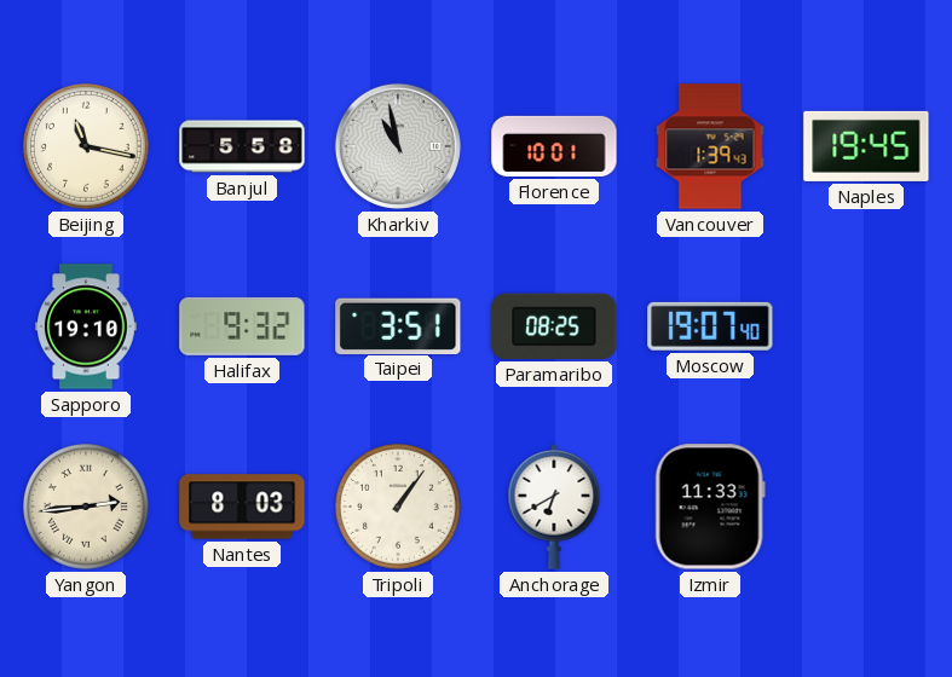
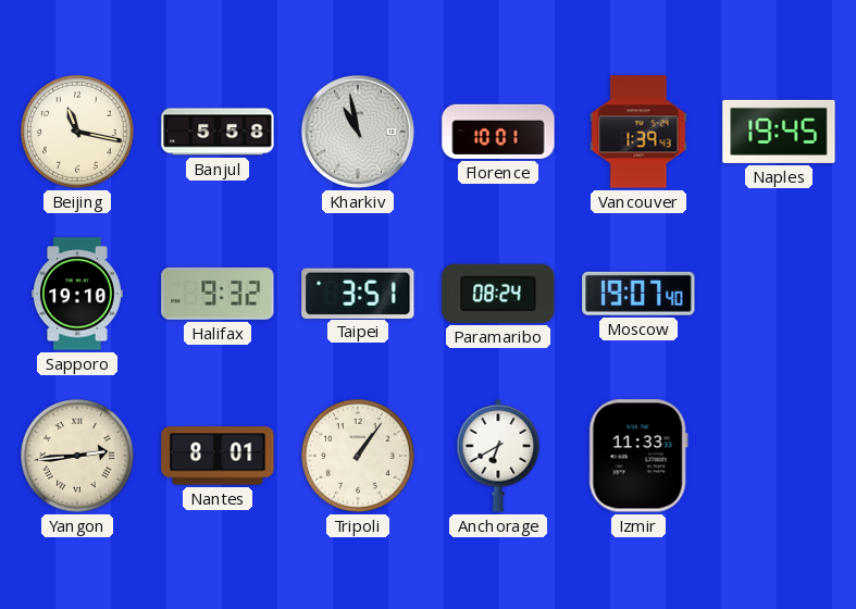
Paramaribo: 08:25 -> 08:24 (498, 294)
Nantes: 8:03 -> 8:01 (218, 456)
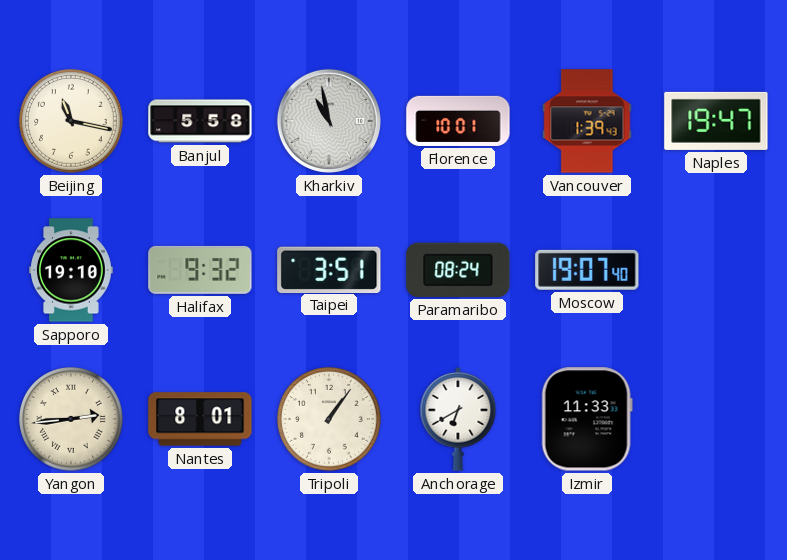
Naples: 19:45 -> 19:47 (716, 121)
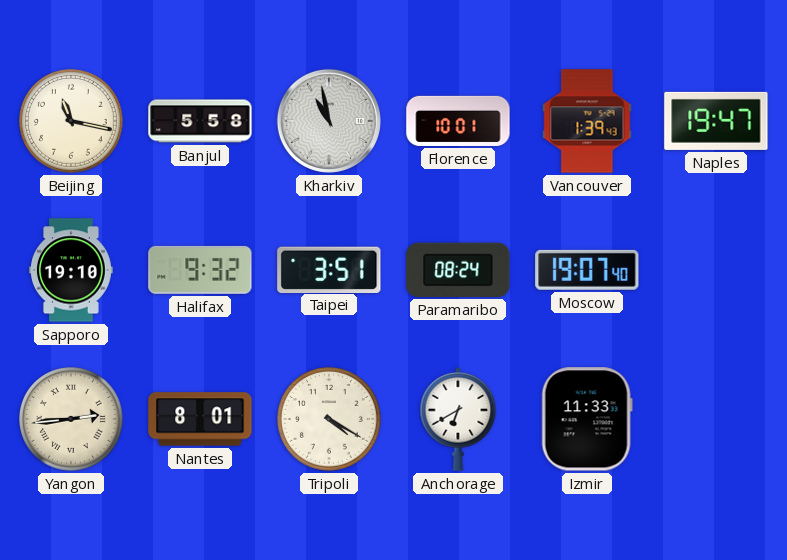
Tripoli: 1:06 -> 4:20 (330, 420)
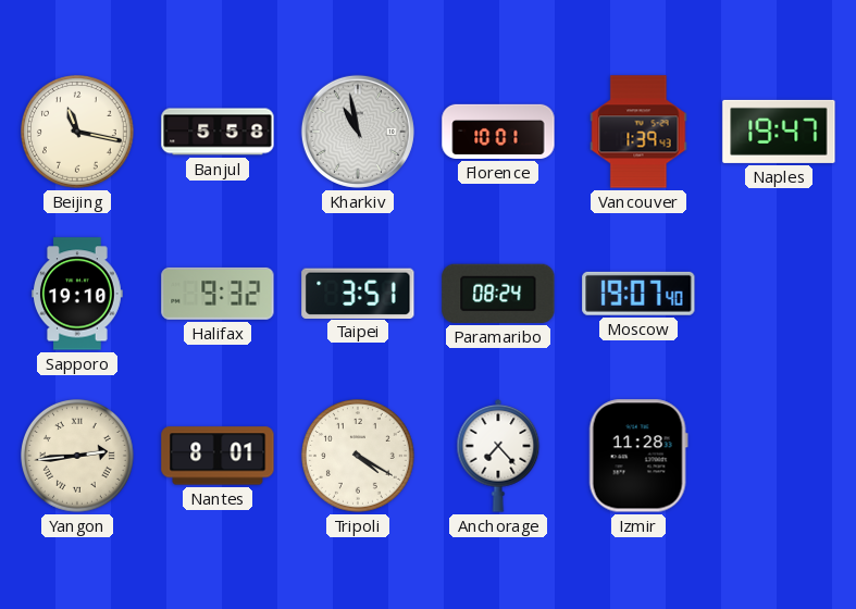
Anchorage: 6:40 -> 7:23 (498, 457)
Izmir: 11:33 -> 11:28 (638, 456)
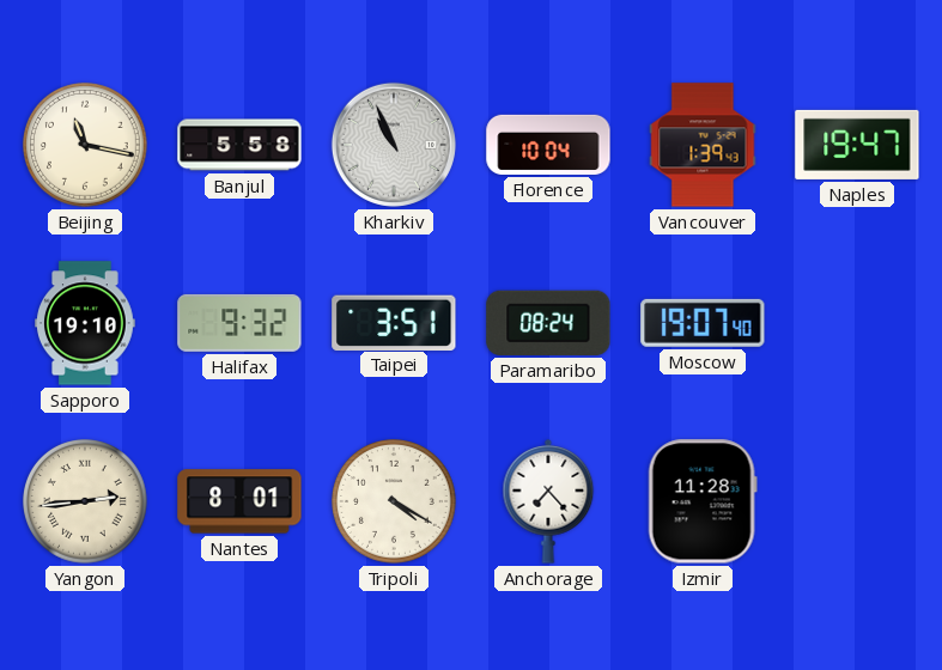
Kharkiv: 10:58 -> 10:56 (394, 145)
Florence: 10:01 -> 10:04 (548, 145)
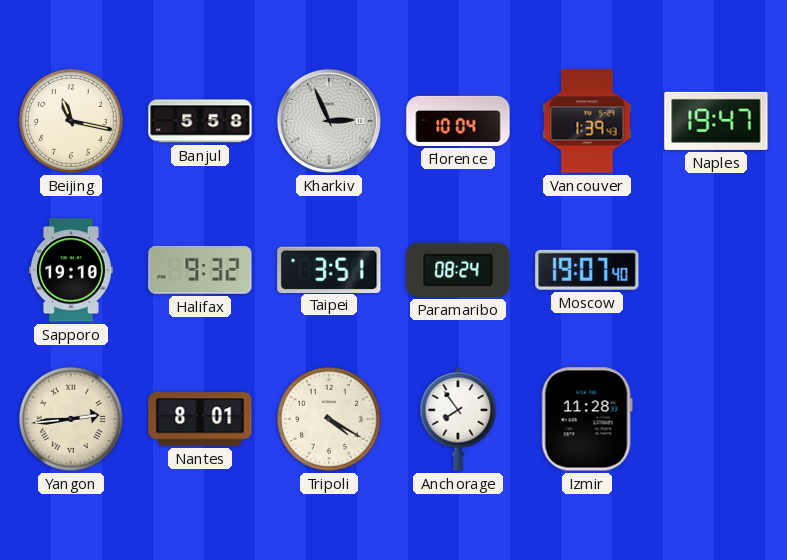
Kharkiv: 10:56 -> 2:56 (329, 121)
Anchorage: 7:23 -> 7:54 (458, 420)
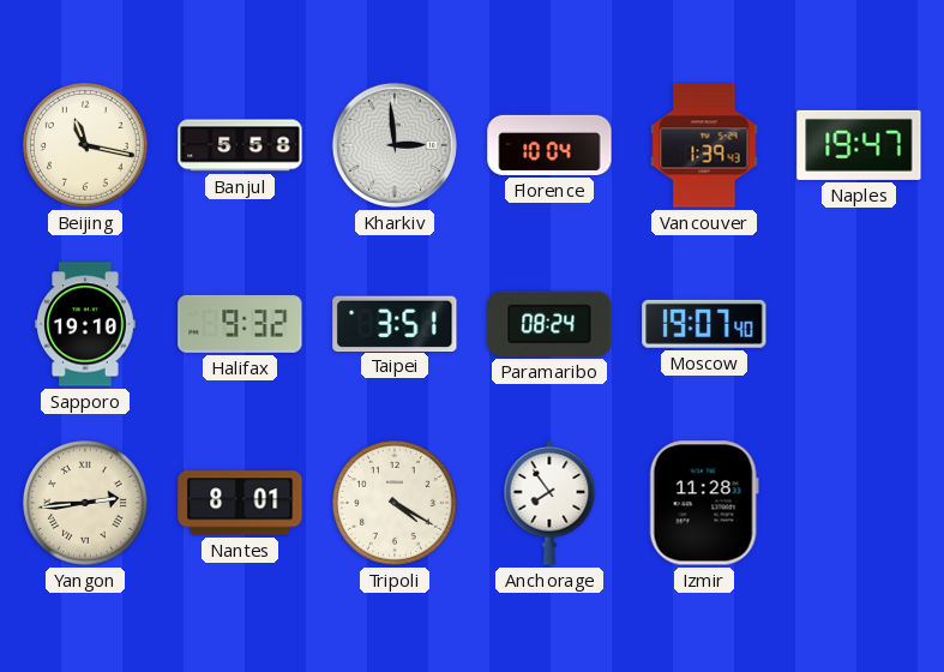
Kharkiv: 2:56 -> 2:59 (395, 145)
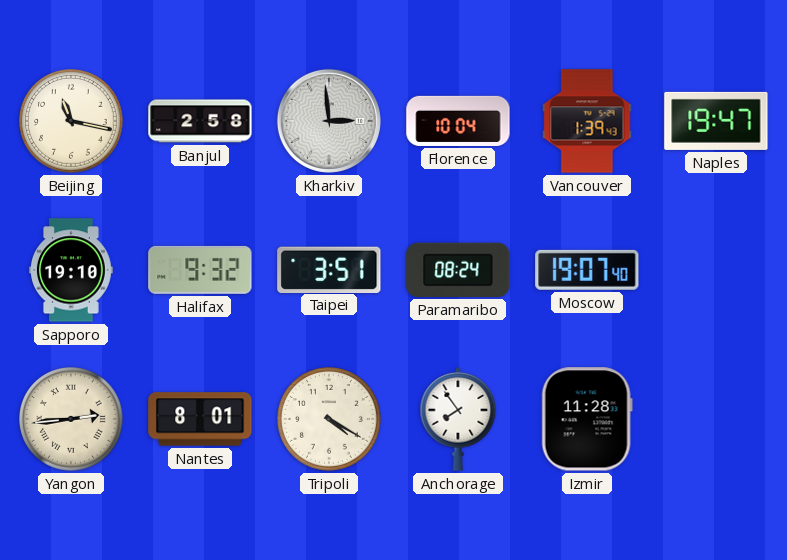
Banjul: 5:58 -> 2:58 (200, 121)
